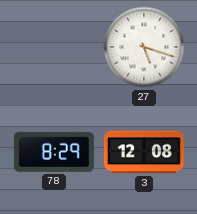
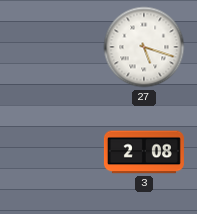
78: 8:29 -> none (54, 152)
3: 12:08 -> 2:08 (144, 152)
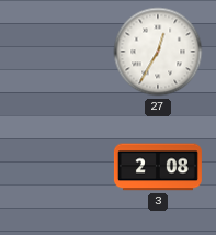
27: 5:18 -> 12:35 (158, 52)
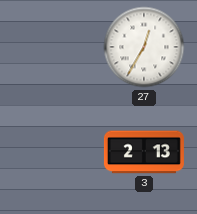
3: 2:08 -> 2:13 (144, 152)
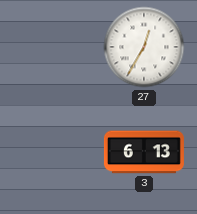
3: 2:13 -> 6:13 (144, 152)
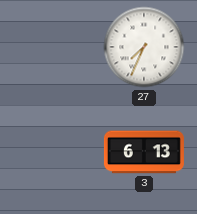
27: 12:35 -> 7:34 (144, 47)
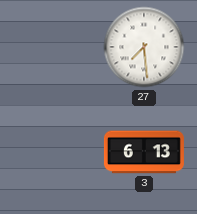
27: 7:34 -> 7:29 (144, 47)
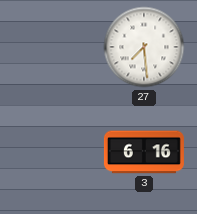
3: 6:13 -> 6:16 (144, 152)
